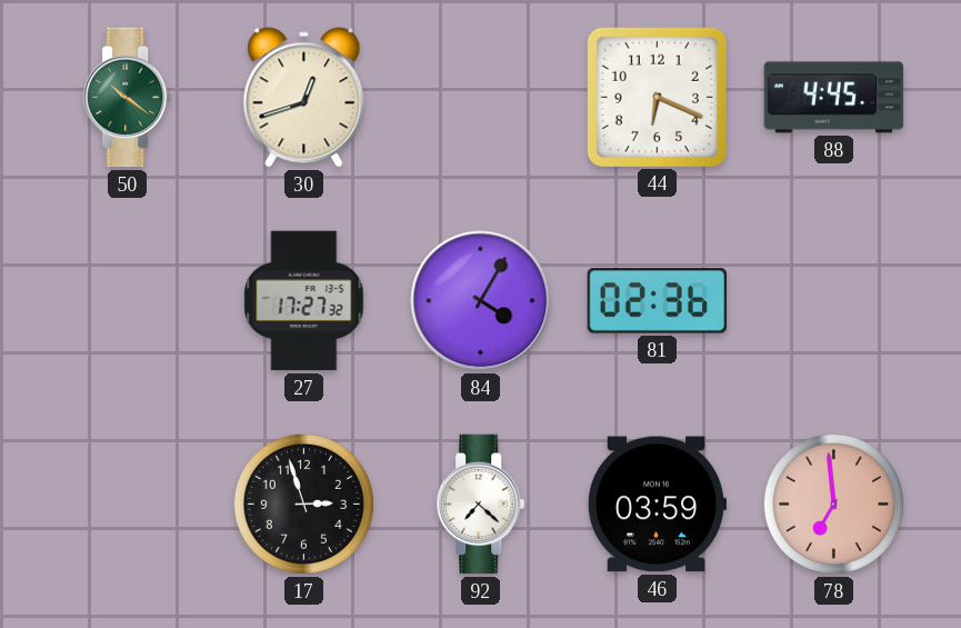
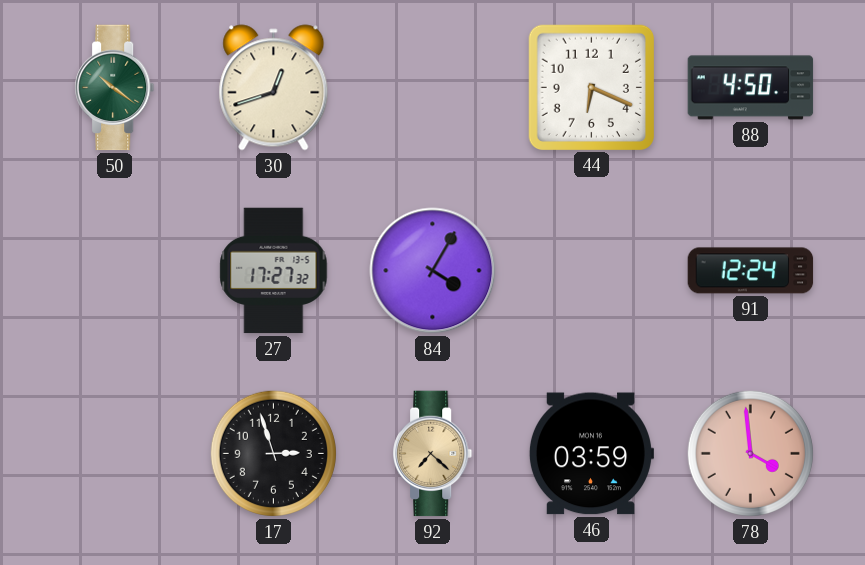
88: 4:45 -> 4:50 (751, 88)
81: 02:36 -> none (658, 301)
91: none -> 12:24 (751, 271)
92 dial: white -> champagne (433, 454)
78: 6:59 -> 3:59 (750, 453)
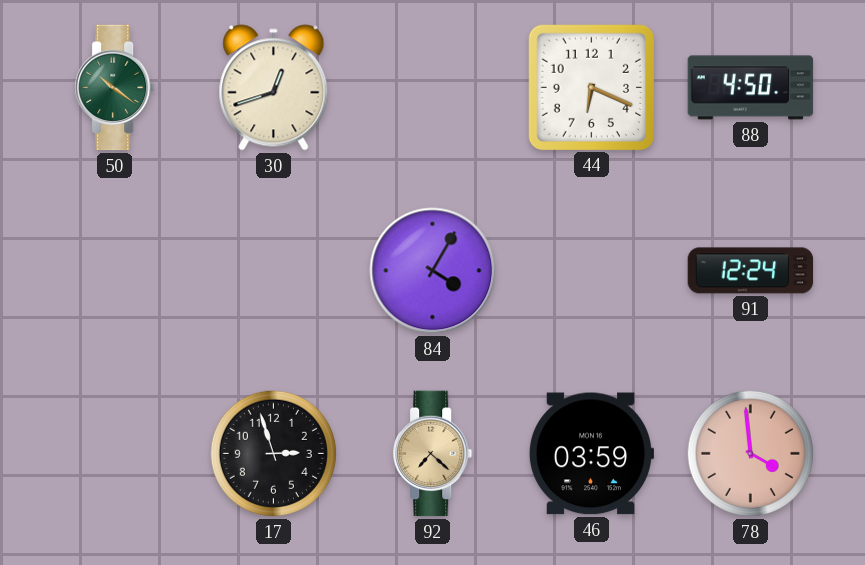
27: 17:27 -> none (274, 271)
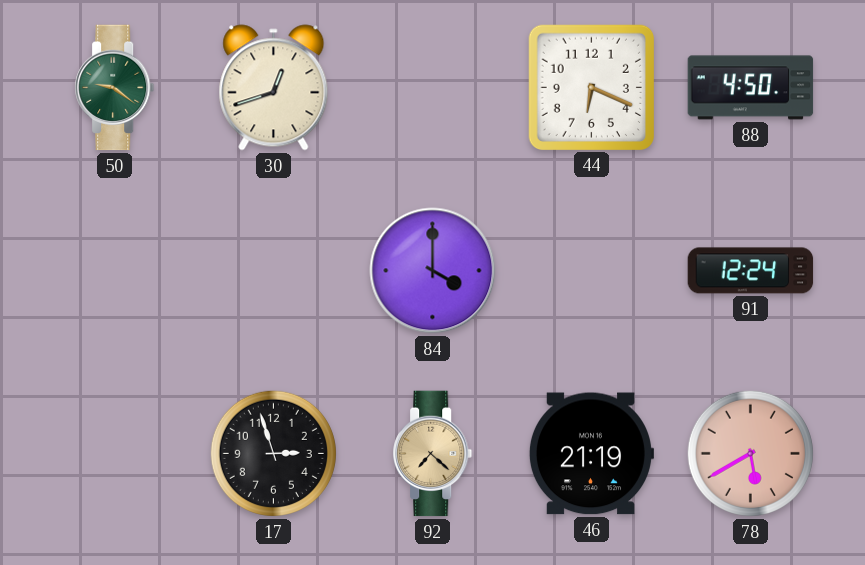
50: 10:21 -> 9:21 (115, 88)
84: 4:05 -> 4:00 (433, 271)
46: 03:59 -> 21:19 (590, 454)
78: 3:59 -> 5:40 (750, 453)
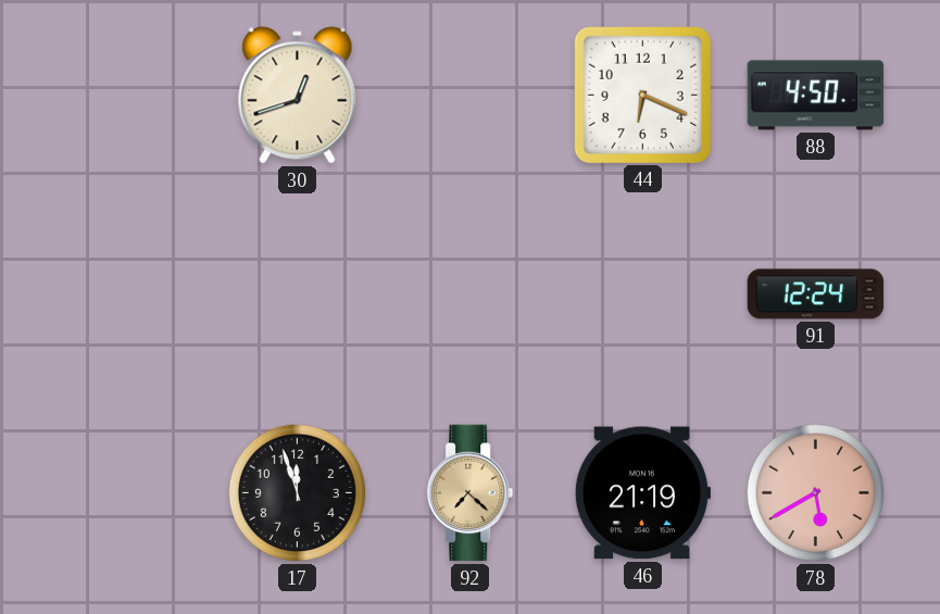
50: 9:21 -> none (115, 88)
84: 4:00 -> none (433, 271)
17: 2:57 -> 11:57 (297, 492)
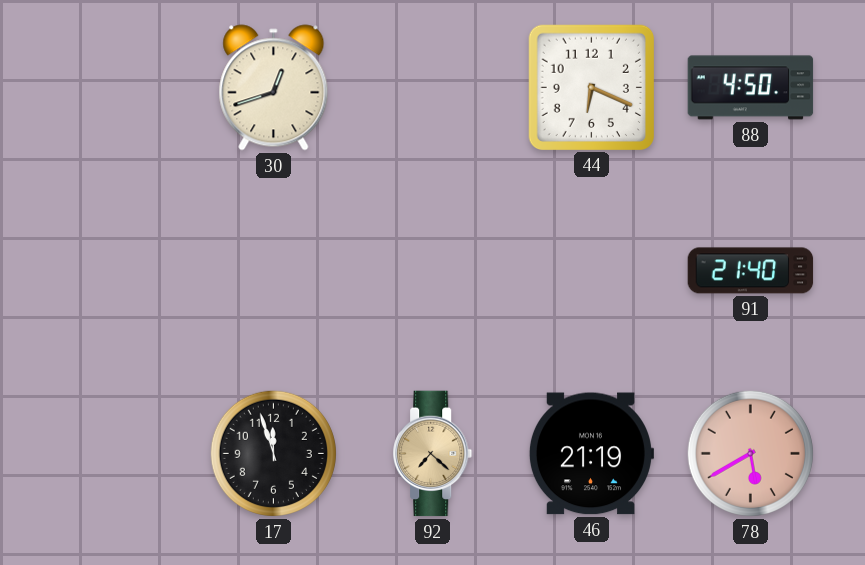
91: 12:24 -> 21:40 (751, 271)
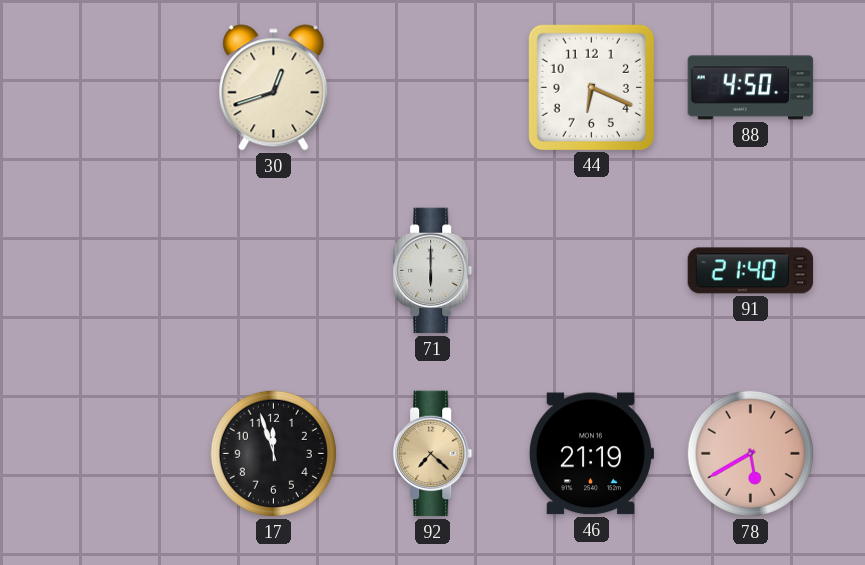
71: none -> 6:00 (433, 271)
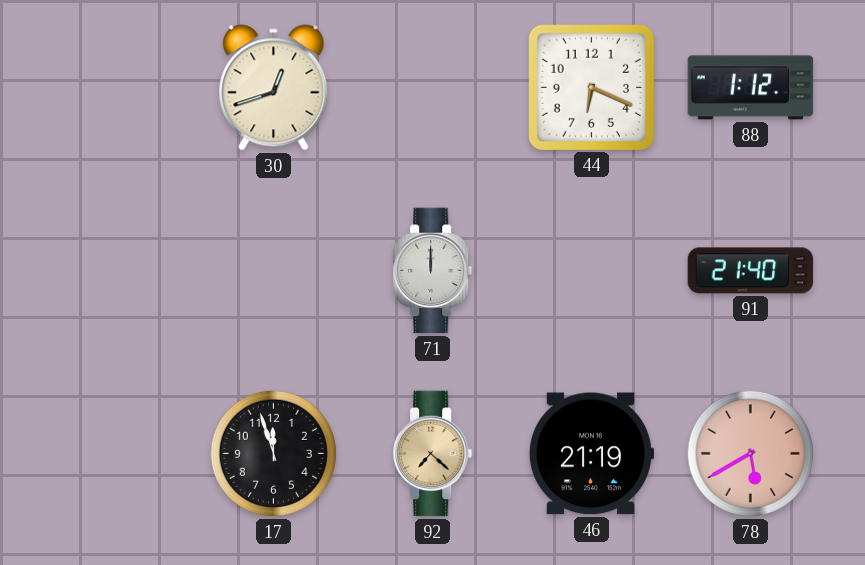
88: 4:50 -> 1:12 (751, 88)
71: 6:00 -> 12:00 (433, 271)
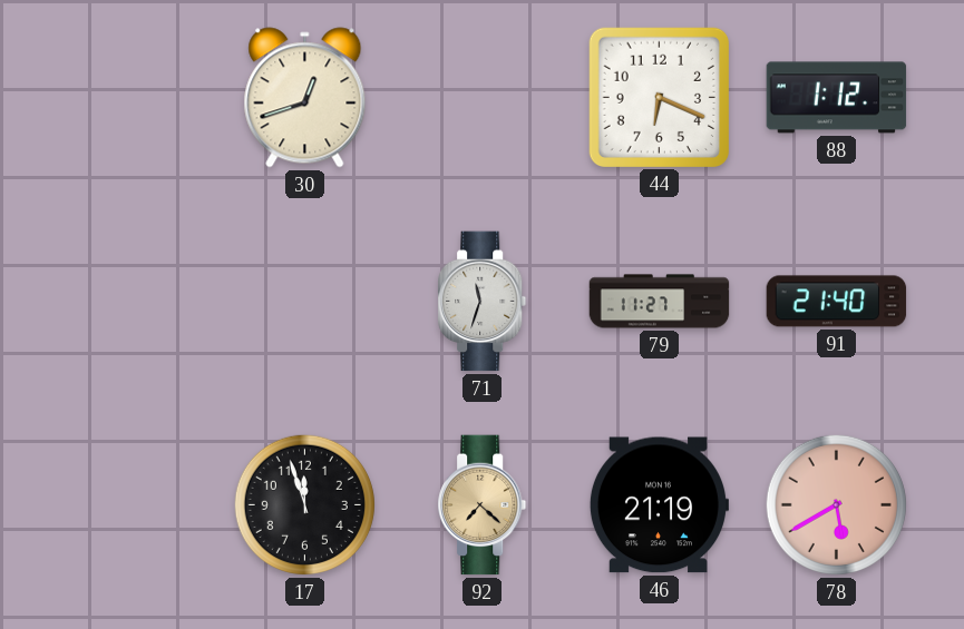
71: 12:00 -> 11:33 (483, 302)
79: none -> 11:27 (660, 302)
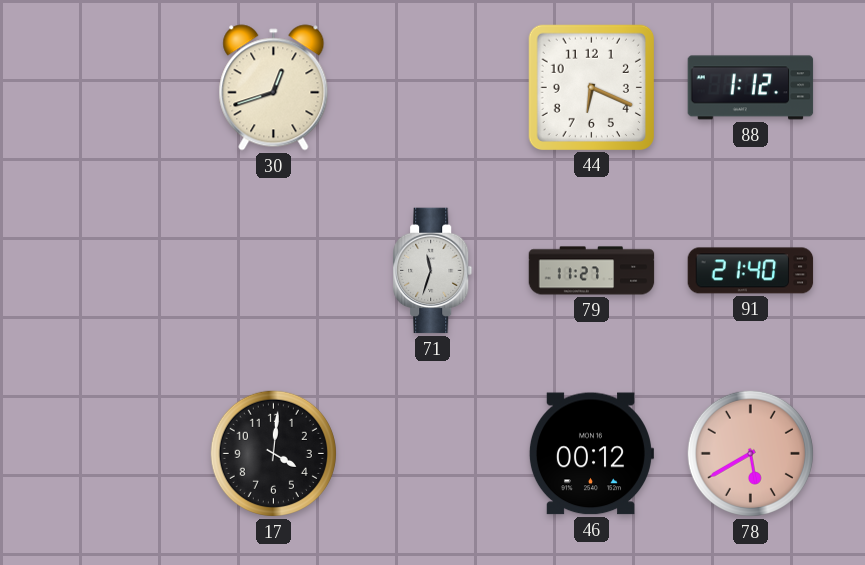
17: 11:57 -> 4:01 (273, 453)
92: 7:22 -> none (483, 505)
46: 21:19 -> 00:12 (590, 454)
